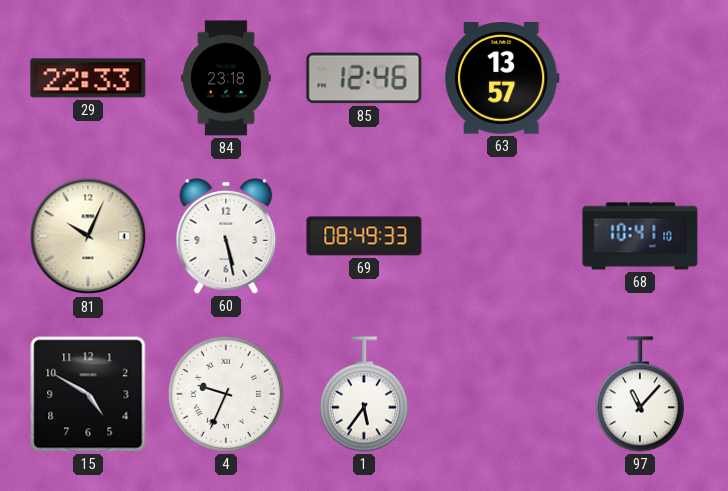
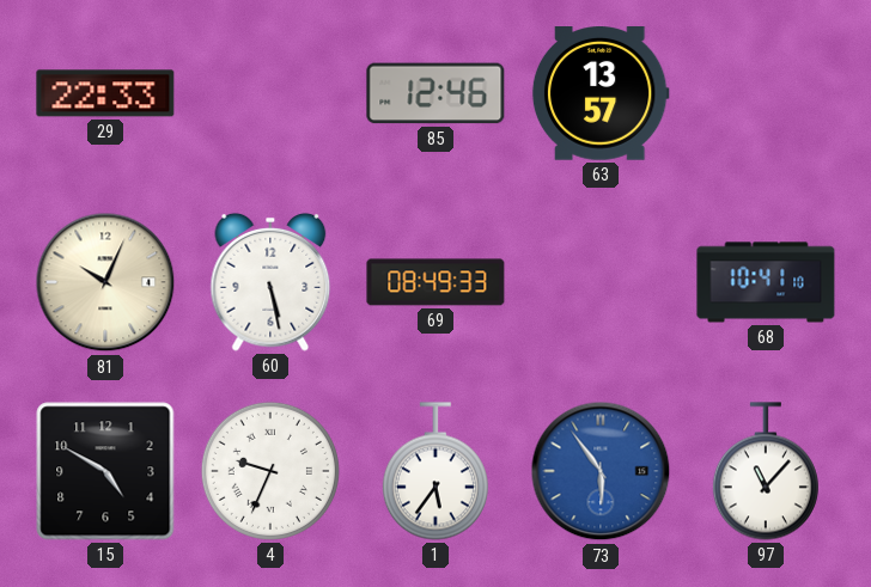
84: 23:18 -> none (226, 78)
73: none -> 5:54 (601, 471)
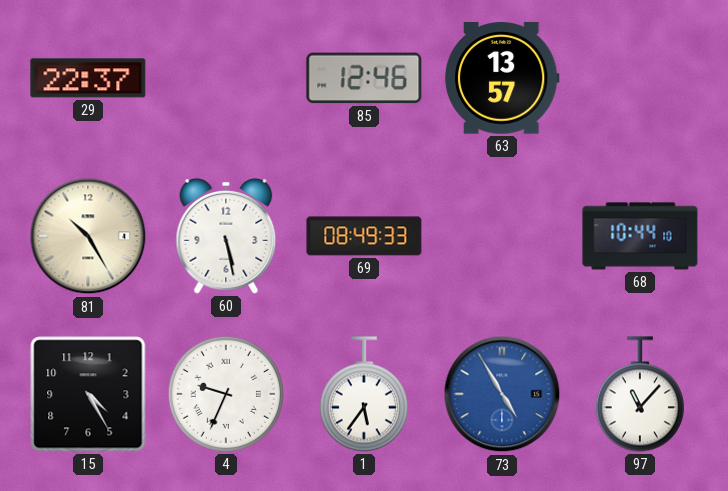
29: 22:33 -> 22:37 (88, 78)
81: 10:04 -> 10:25 (88, 236)
68: 10:41 -> 10:44 (640, 236)
15: 4:50 -> 4:25 (88, 394)
73: 5:54 -> 4:55 (502, 394)
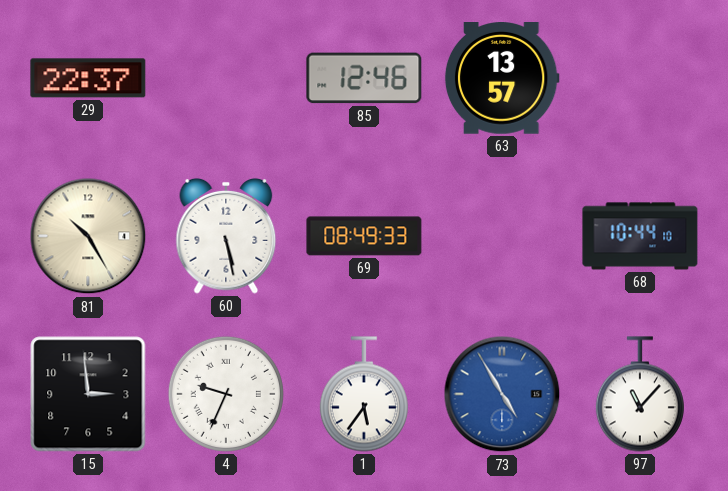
15: 4:25 -> 2:59 (88, 394)
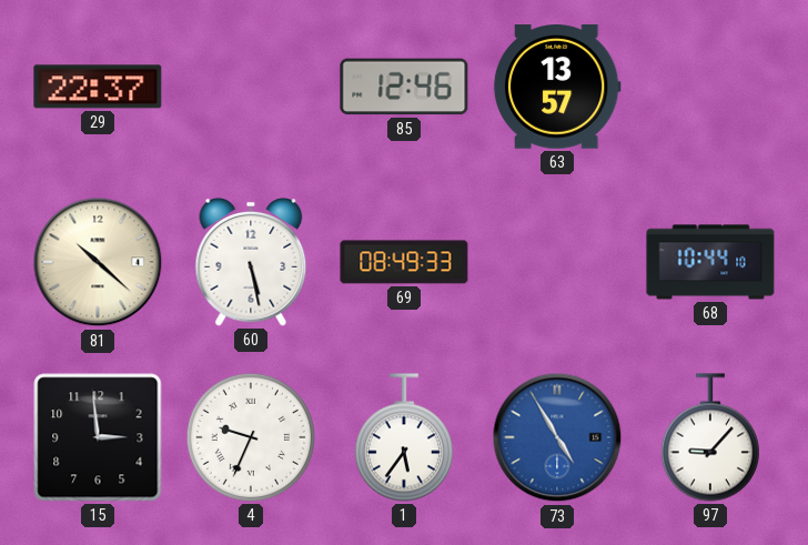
81: 10:25 -> 10:22 (98, 262)
97: 11:07 -> 9:07 (710, 437)
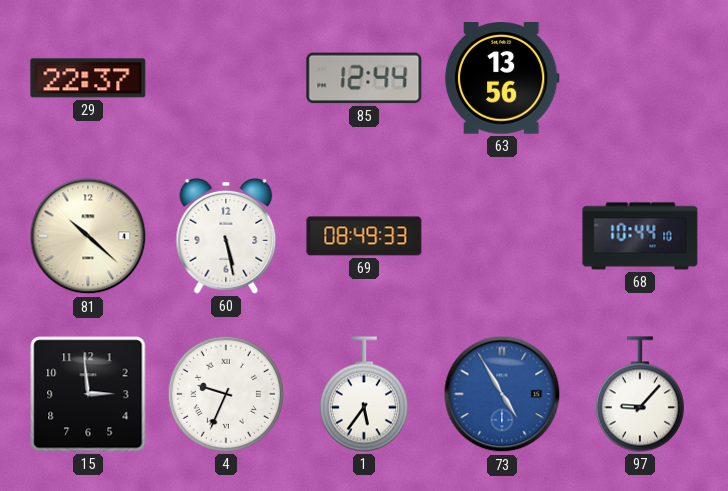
85: 12:46 -> 12:44 (364, 78)
63: 13:57 -> 13:56 (502, 79)
